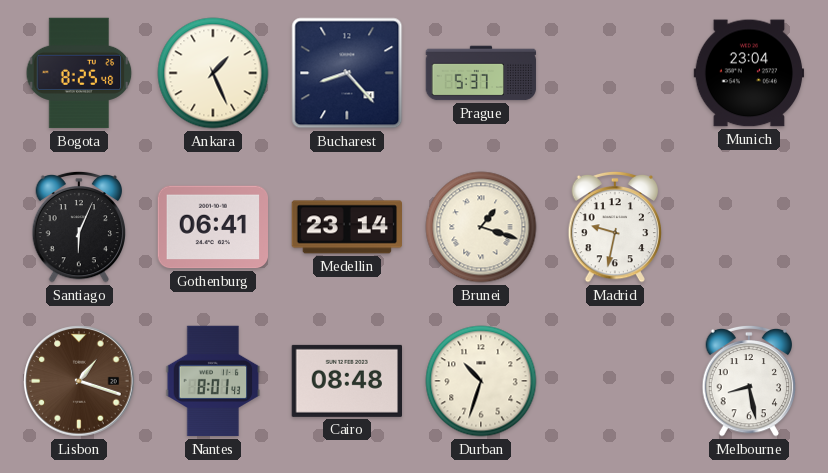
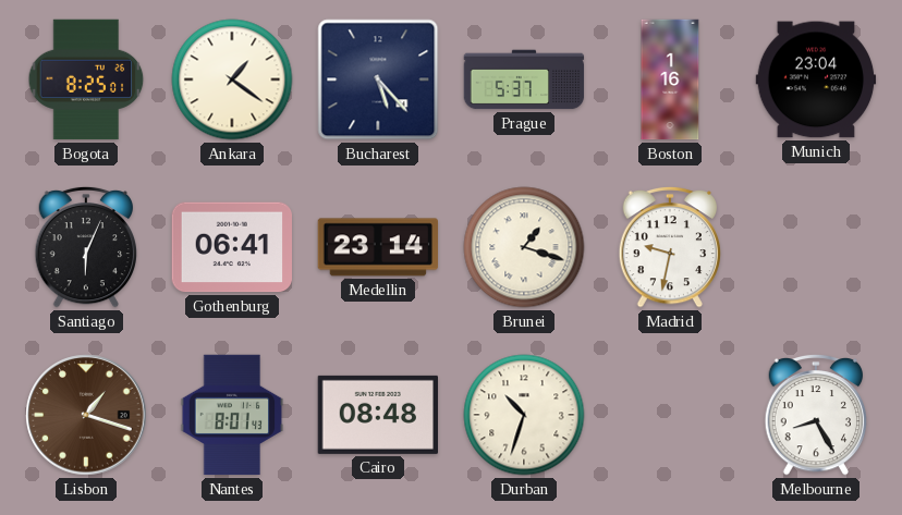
Bogota: 8:25:48 -> 8:25:01 (86, 79)
Ankara: 1:26 -> 1:21 (232, 79)
Bucharest: 8:23 -> 5:23 (378, 79)
Boston: none -> 1:16 (670, 79)
Melbourne: 8:28 -> 8:25 (816, 415)
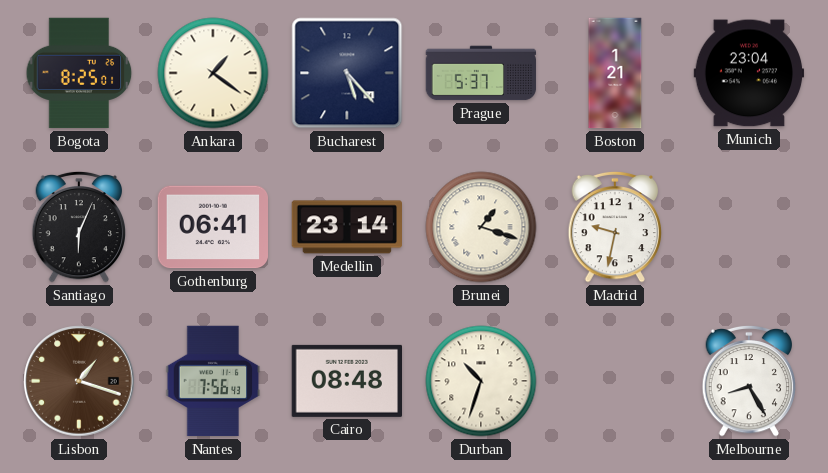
Boston: 1:16 -> 1:21 (615, 73)
Nantes: 8:01 -> 7:56 (213, 381)
